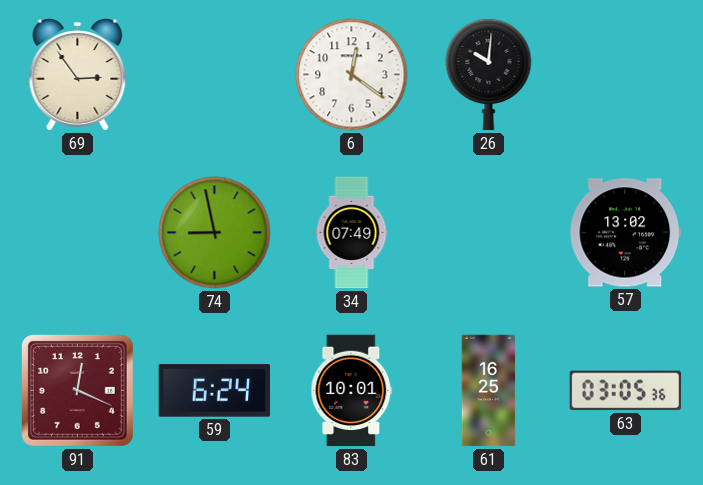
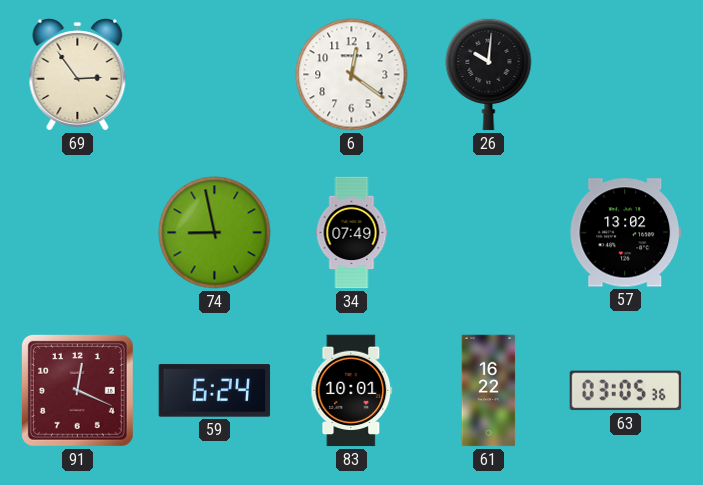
61: 16:25 -> 16:22 (489, 391)
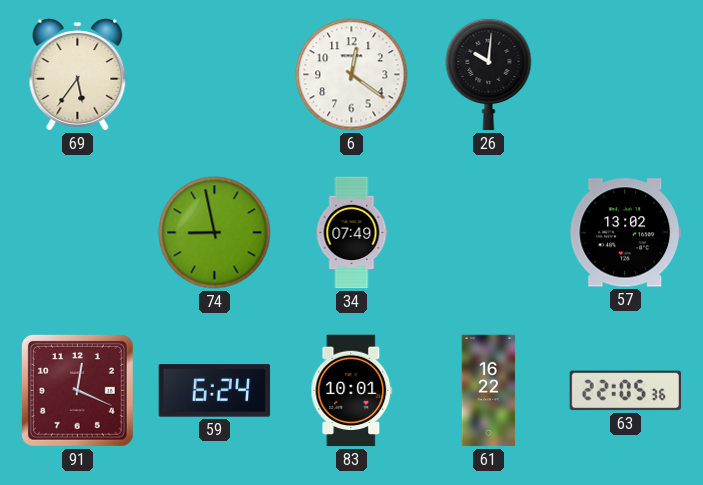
69: 2:54 -> 5:36 (78, 75)
63: 03:05 -> 22:05 (626, 391)
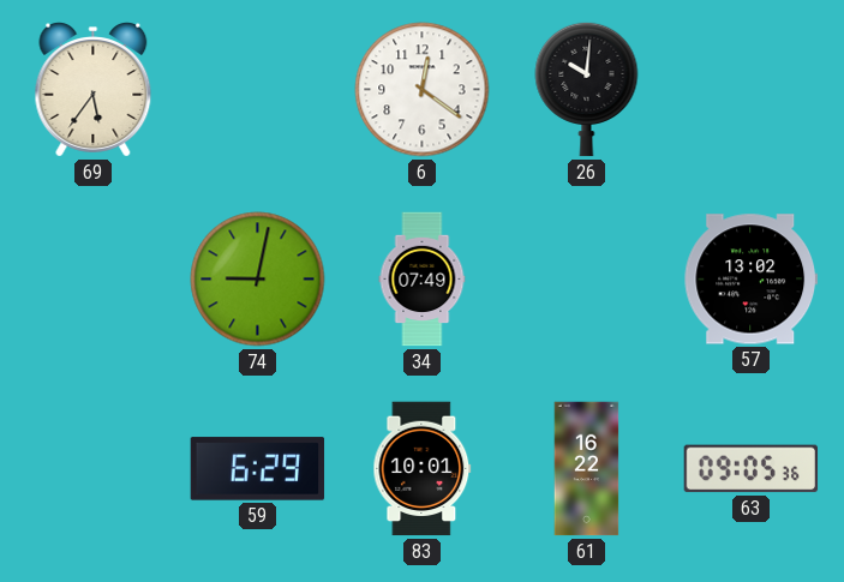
74: 8:58 -> 9:02 (258, 280)
91: 12:19 -> none (77, 390)
59: 6:24 -> 6:29 (258, 469)
63: 22:05 -> 09:05 (752, 469)
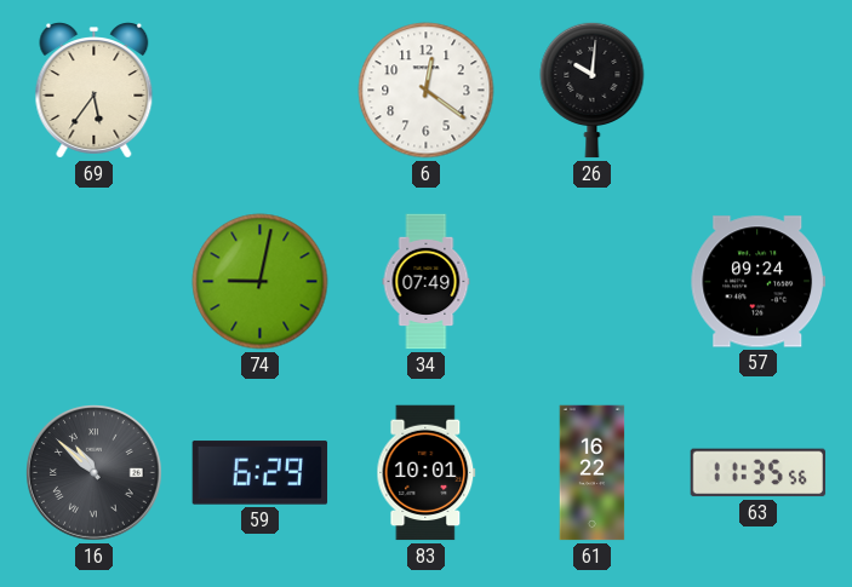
57: 13:02 -> 09:24 (759, 282)
16: none -> 10:52 (95, 473)
63: 09:05 -> 11:35 (759, 473)
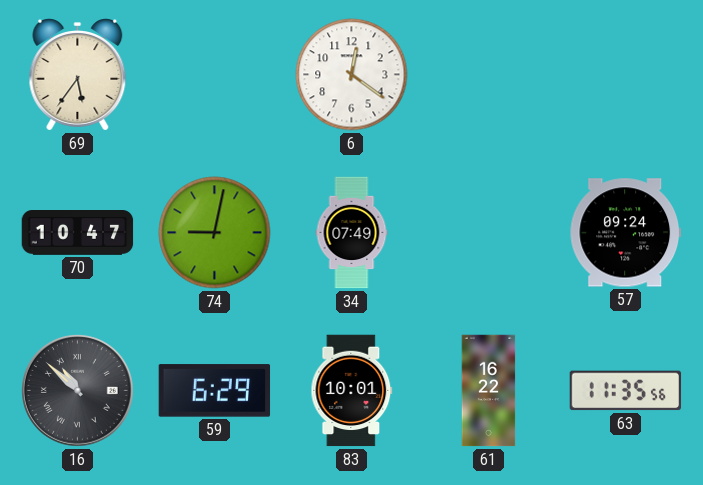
26: 10:01 -> none (593, 90)
70: none -> 10:47 (78, 233)
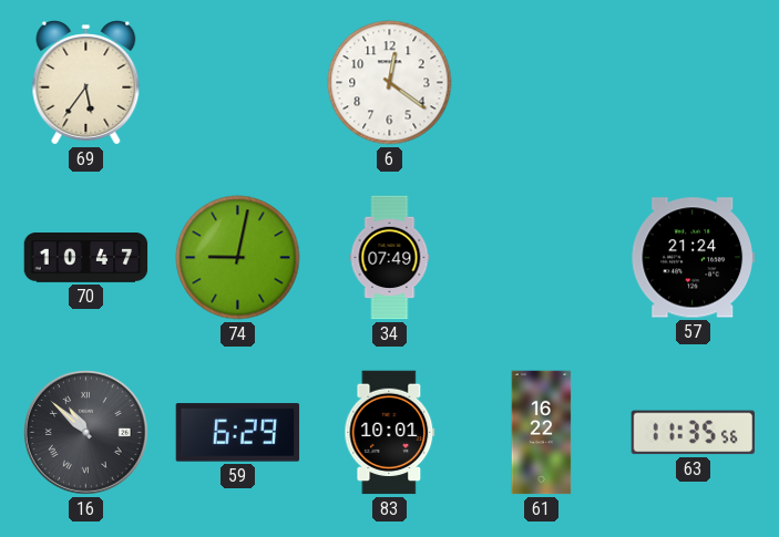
57: 09:24 -> 21:24 (694, 258)
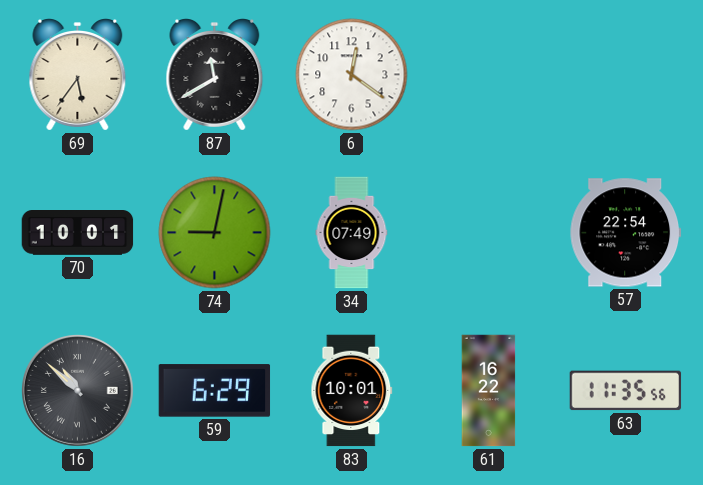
87: none -> 11:40 (215, 75)
70: 10:47 -> 10:01 (78, 233)
57: 21:24 -> 22:54 (626, 233)
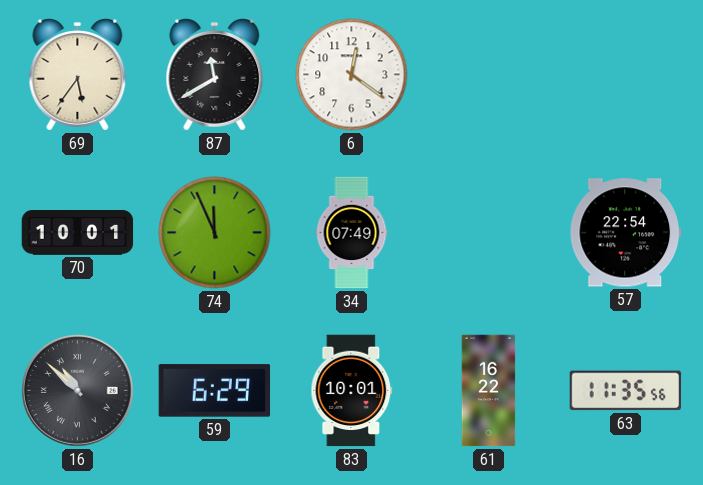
74: 9:02 -> 11:56 (215, 233)
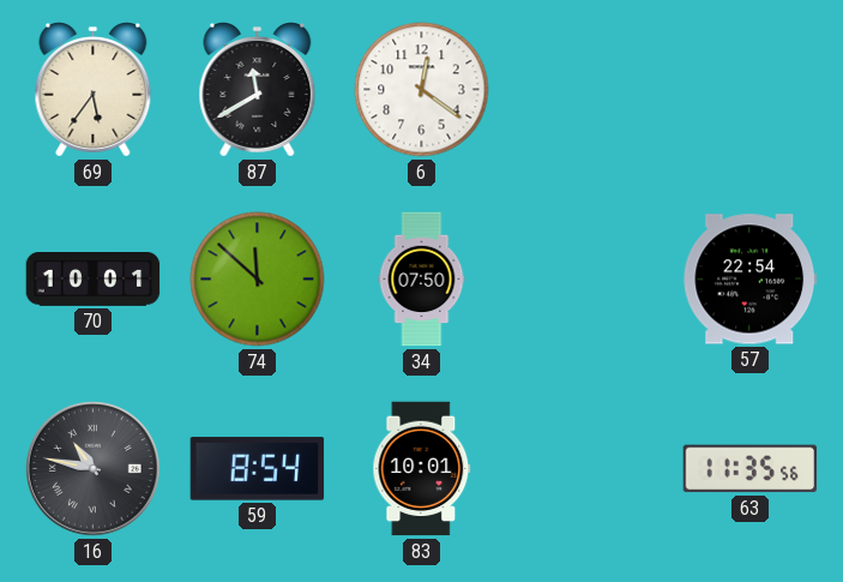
74: 11:56 -> 11:52 (258, 280)
34: 07:49 -> 07:50 (422, 280)
16: 10:52 -> 10:47 (94, 469)
59: 6:29 -> 8:54 (258, 469)
61: 16:22 -> none (489, 391)
